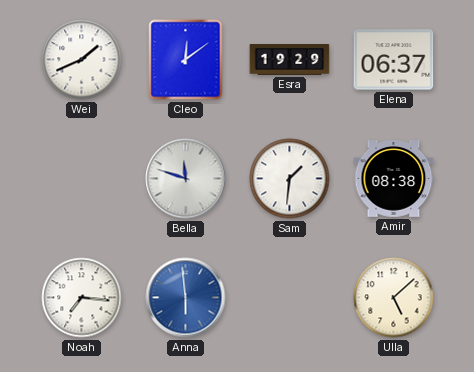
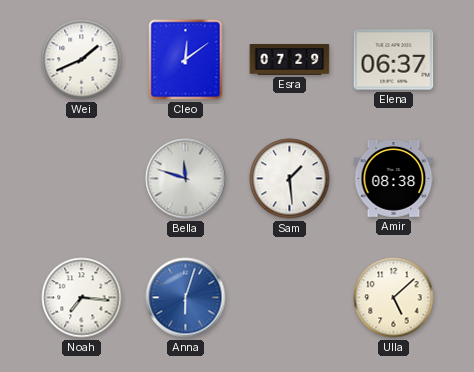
Esra: 19:29 -> 07:29 (290, 60)
Sam: 1:31 -> 1:29 (290, 179)
Anna: 5:59 -> 6:03 (186, 298)
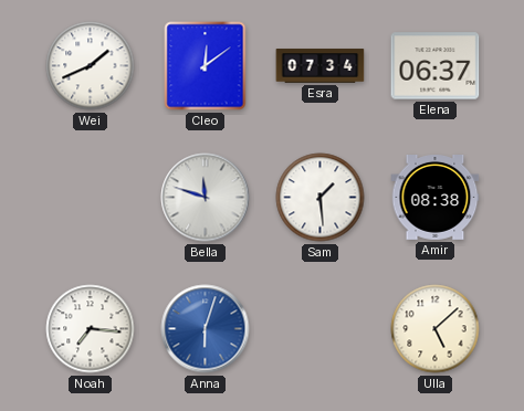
Esra: 07:29 -> 07:34 (321, 66)
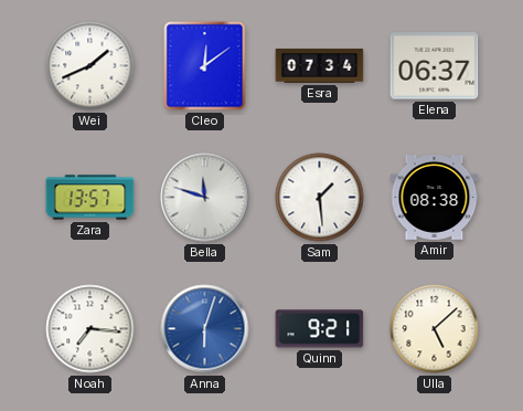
Zara: none -> 13:57 (90, 198)
Quinn: none -> 9:21 (320, 329)
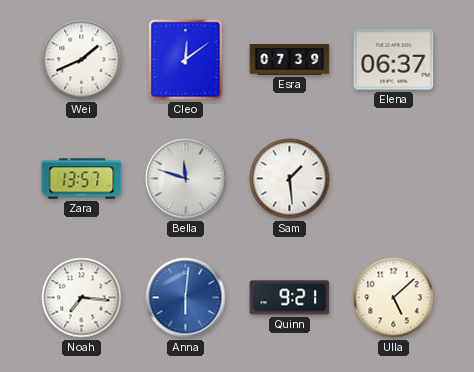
Esra: 07:34 -> 07:39 (290, 60)
Amir: 08:38 -> none (435, 198)
Anna: 6:03 -> 6:01 (186, 298)
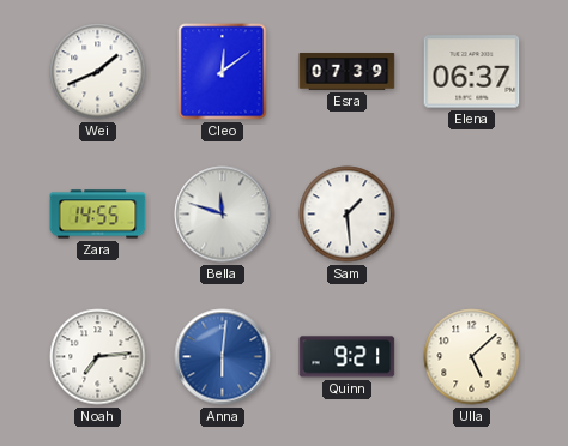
Zara: 13:57 -> 14:55 (98, 215)
Noah: 7:16 -> 7:14 (98, 357)
